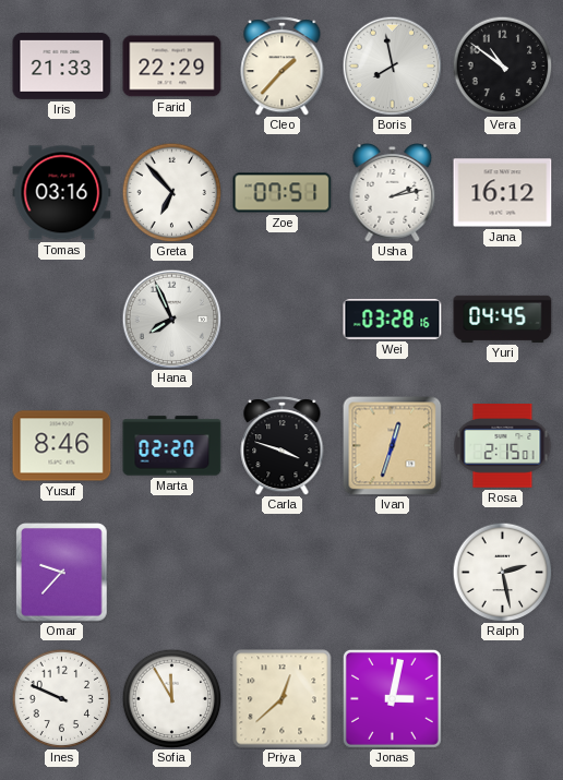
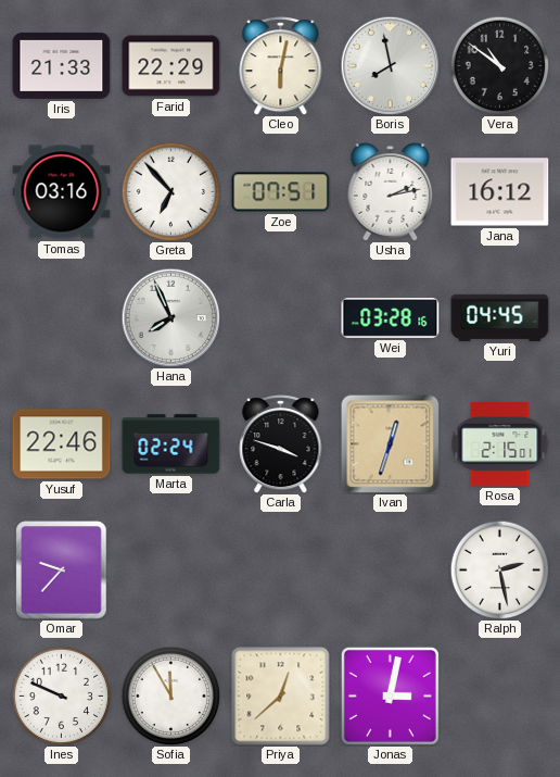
Cleo: 1:37 -> 6:02 (281, 66)
Yusuf: 8:46 -> 22:46 (62, 444)
Marta: 02:20 -> 02:24 (171, 444)
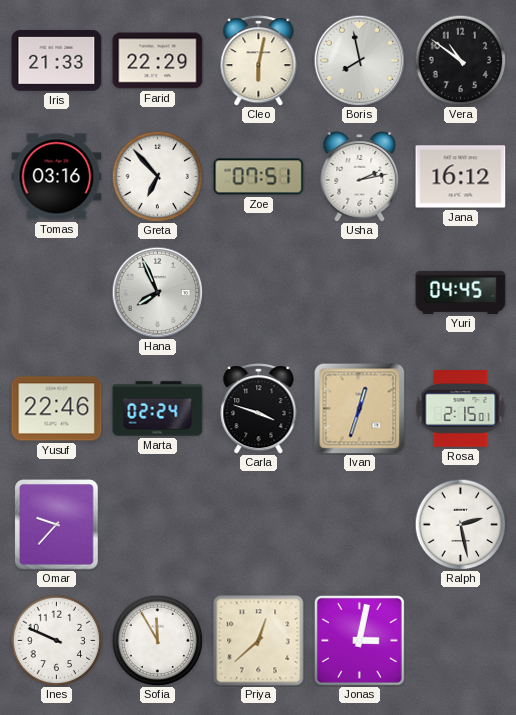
Wei: 03:28 -> none (391, 318)
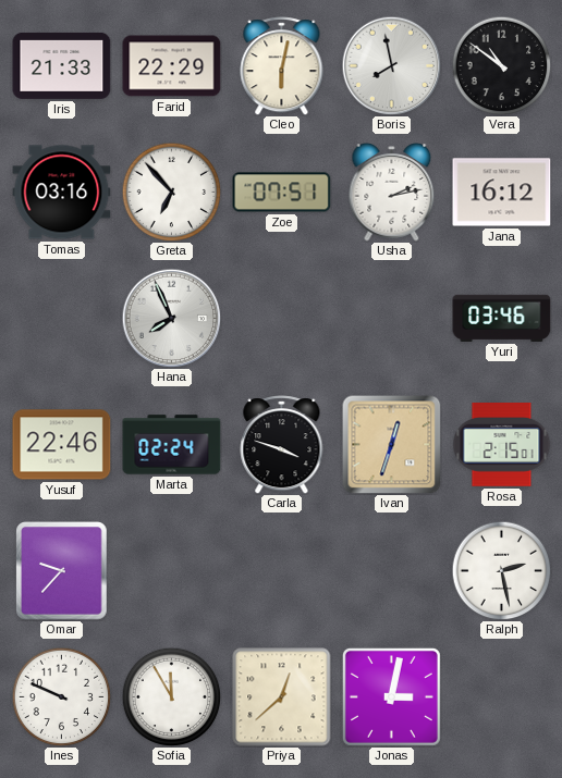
Yuri: 04:45 -> 03:46 (502, 318)
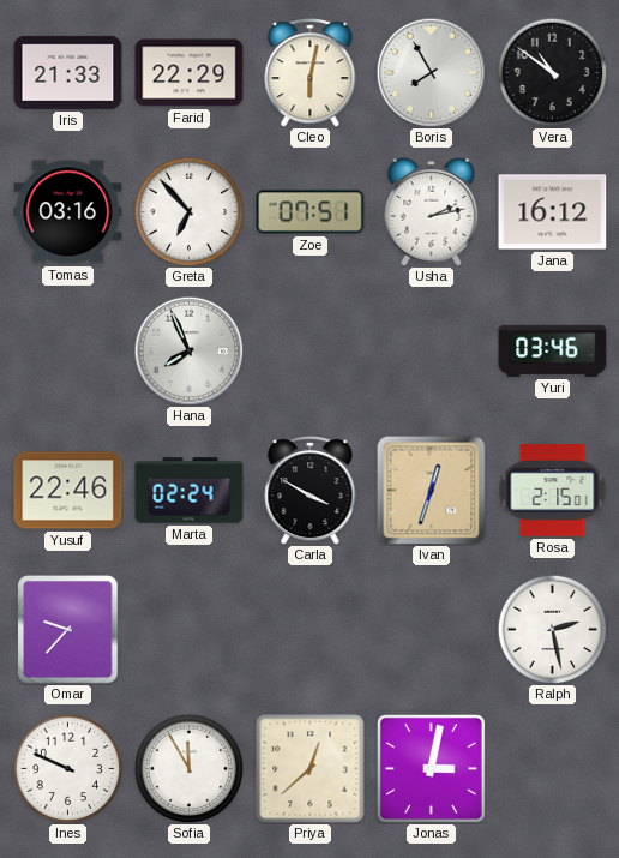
Boris: 7:58 -> 7:55 (431, 72)
Carla: 3:48 -> 3:50 (311, 491)
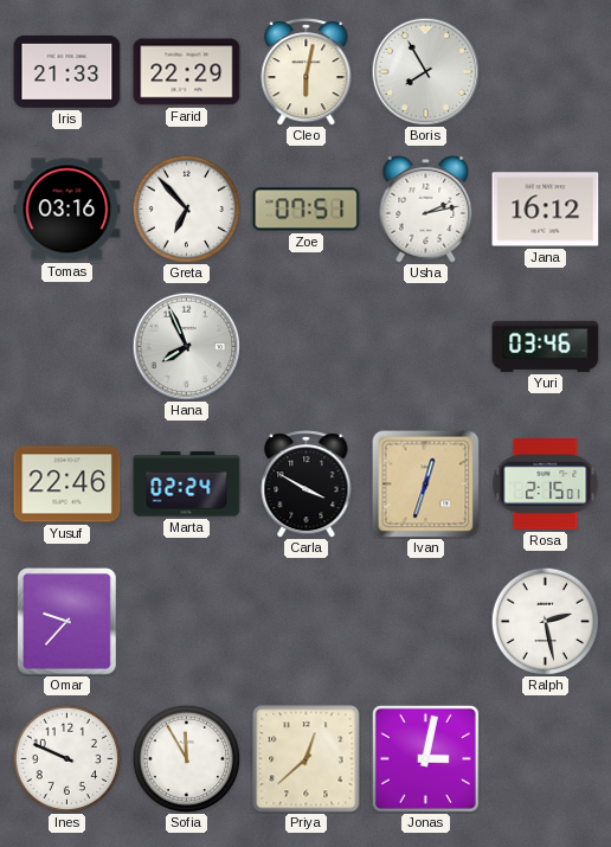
Vera: 10:51 -> none (552, 72)
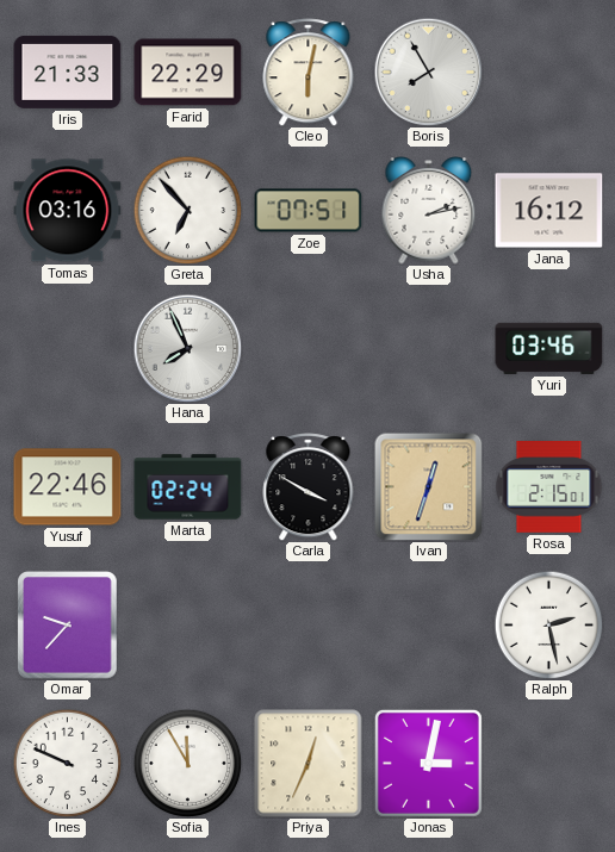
Priya: 12:38 -> 12:34 (309, 764)
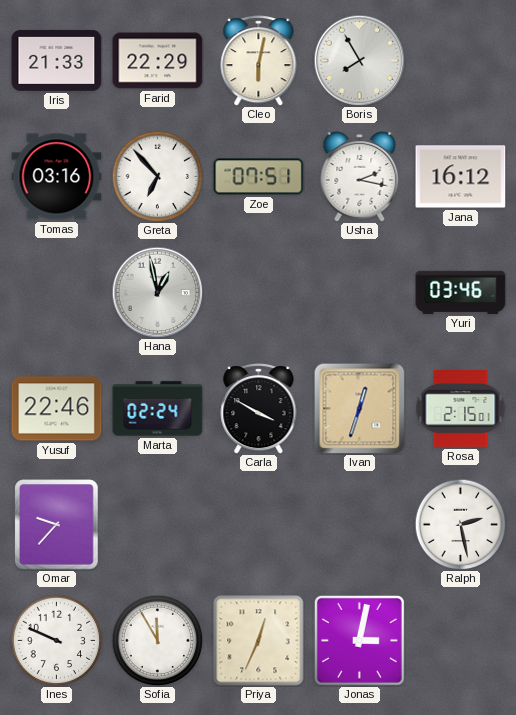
Usha: 2:13 -> 2:17 (360, 177)
Hana: 7:56 -> 12:58 (157, 292)
